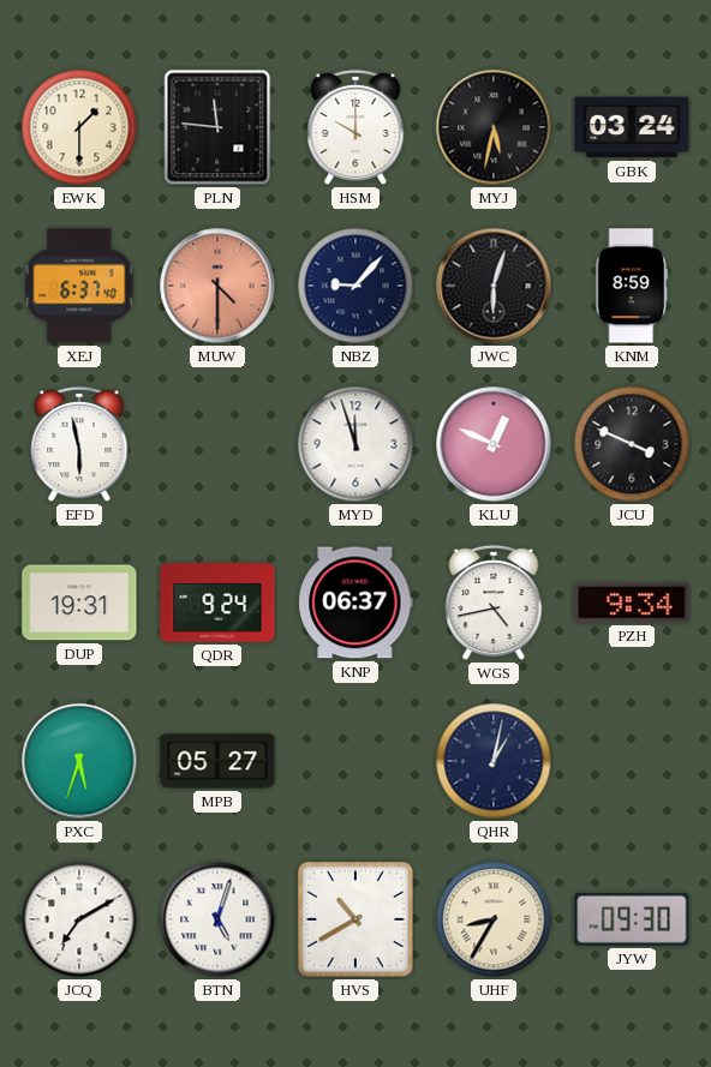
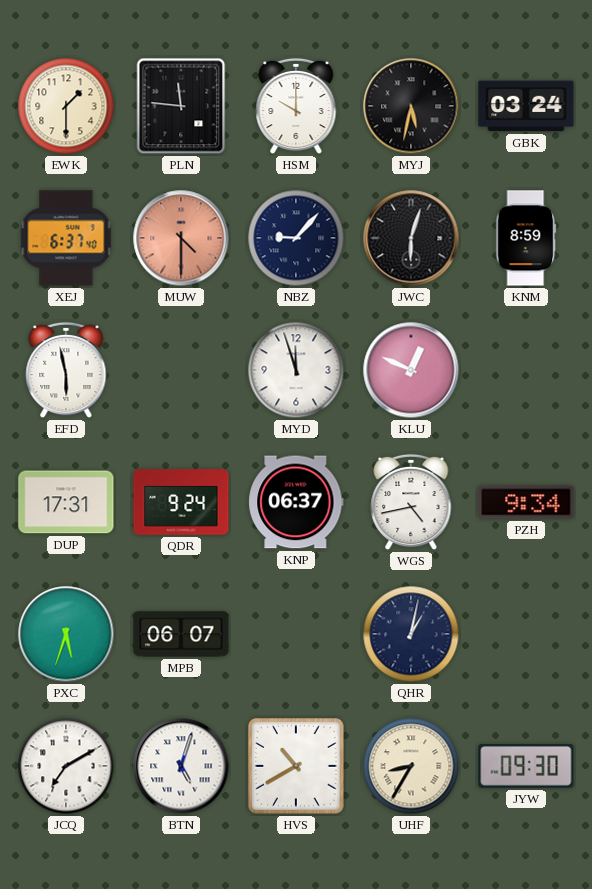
JCU: 3:49 -> none (632, 444)
DUP: 19:31 -> 17:31 (66, 502)
MPB: 05:27 -> 06:07 (181, 634)
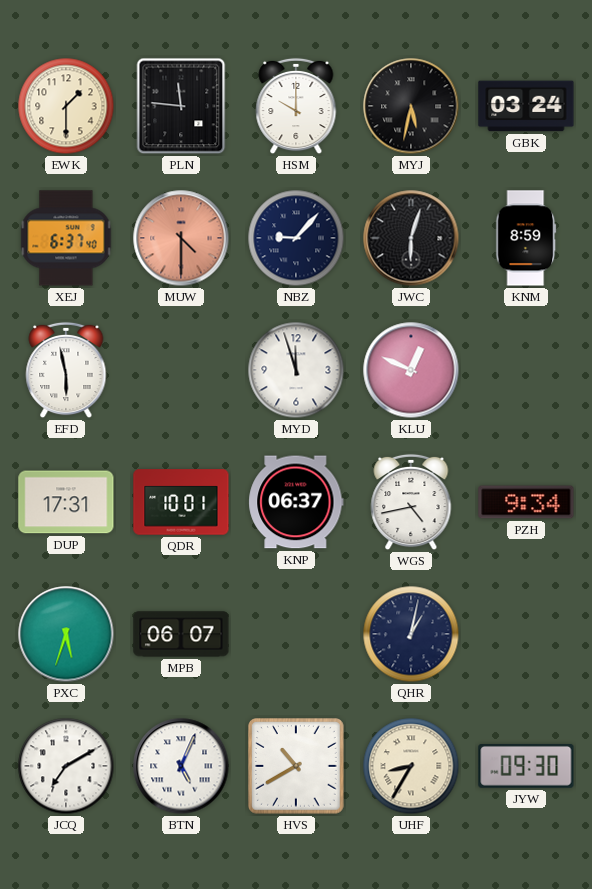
QDR: 9:24 -> 10:01 (181, 502)
BTN: 5:03 -> 5:04 (181, 766)
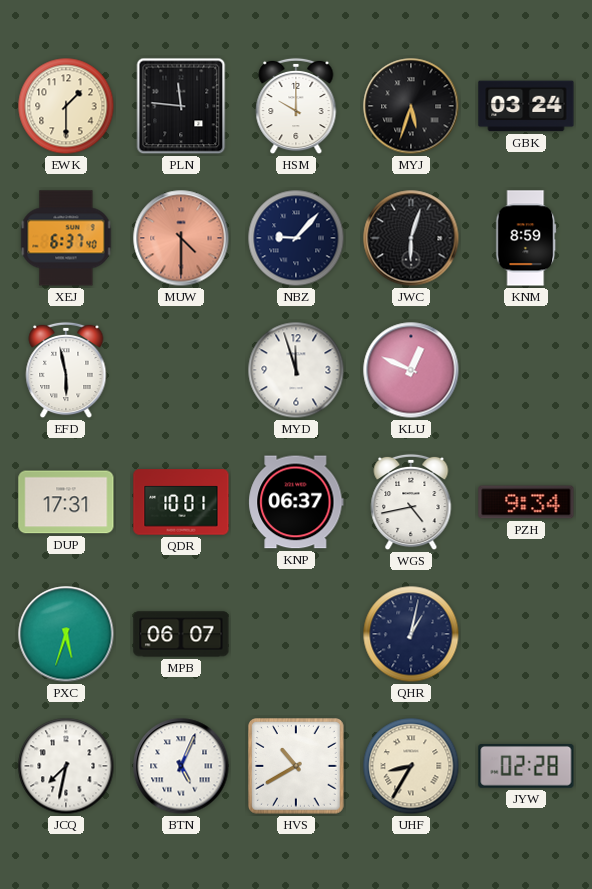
MYJ: 5:32 -> 5:33 (411, 106)
JCQ: 7:10 -> 7:32 (66, 766)
JYW: 09:30 -> 02:28 (526, 766)
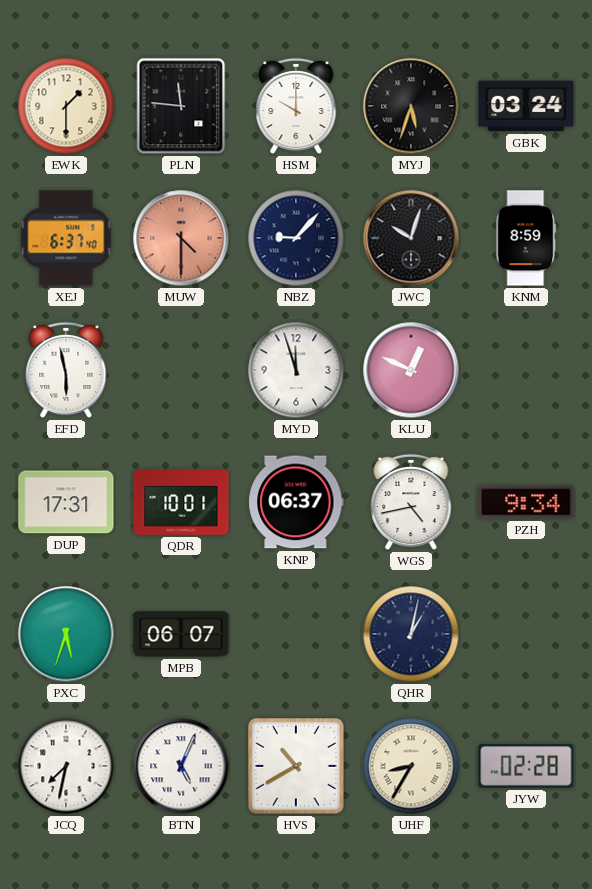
JWC: 6:03 -> 10:03 (411, 238)
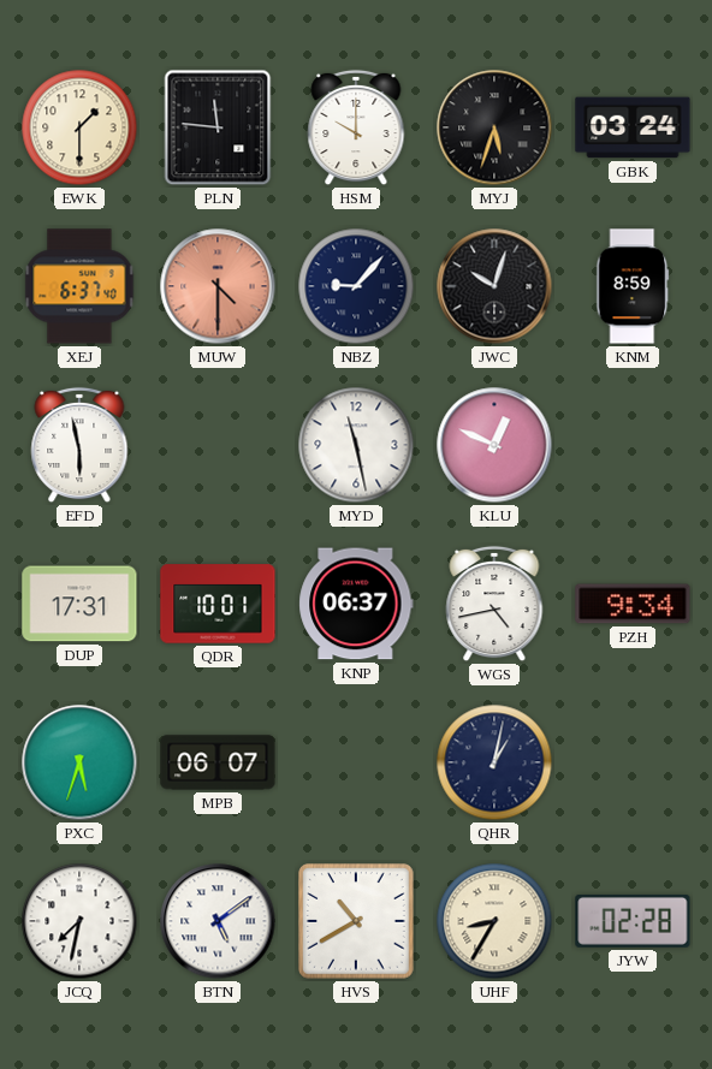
MYD: 11:57 -> 11:28 (356, 445)
BTN: 5:04 -> 5:09 (218, 921)
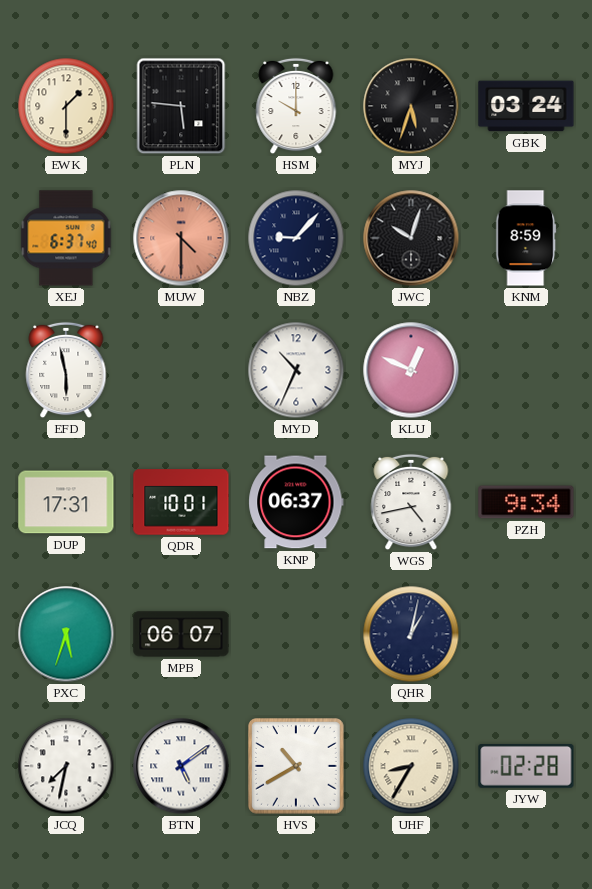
PLN: 11:46 -> 5:46 (181, 106)
MYD: 11:28 -> 10:34 (296, 370)
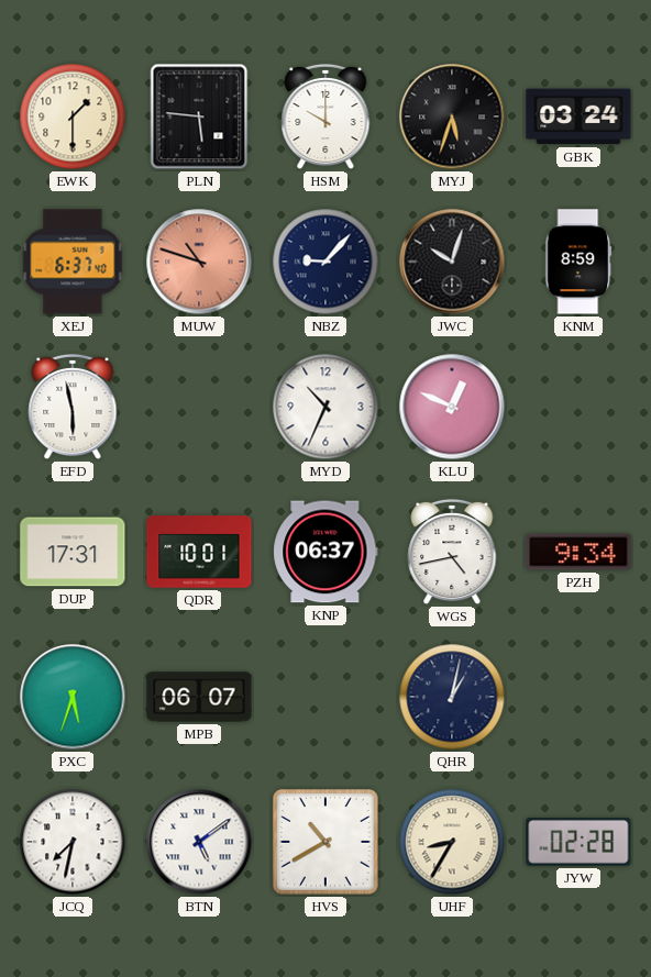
MUW: 4:30 -> 10:48 (199, 262)
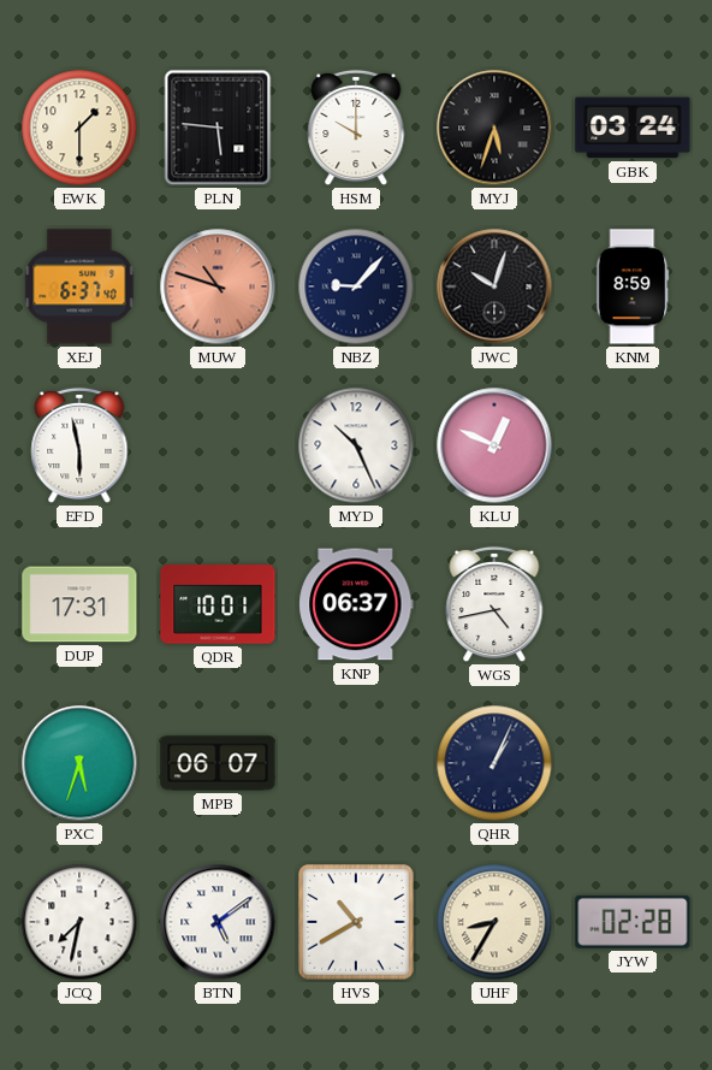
MYD: 10:34 -> 10:26 (356, 445)
PZH: 9:34 -> none (578, 552)
QHR: 1:02 -> 1:04 (494, 763)
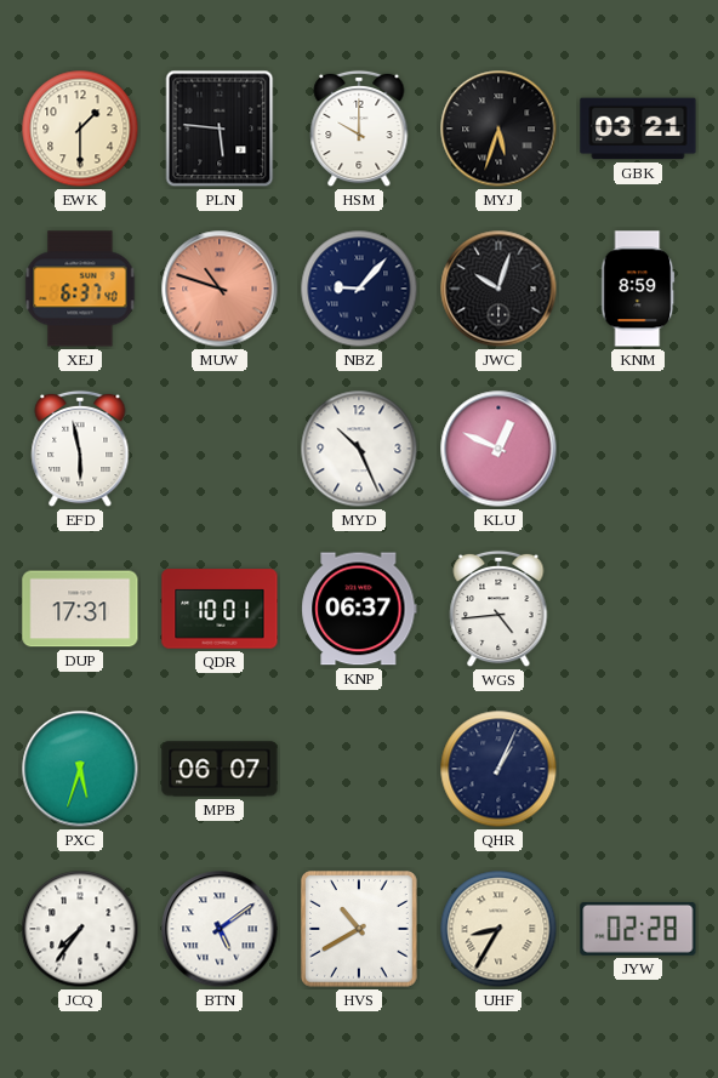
GBK: 03:24 -> 03:21 (638, 129)
WGS: 4:43 -> 4:44 (498, 609)
JCQ: 7:32 -> 7:36 (80, 929)
